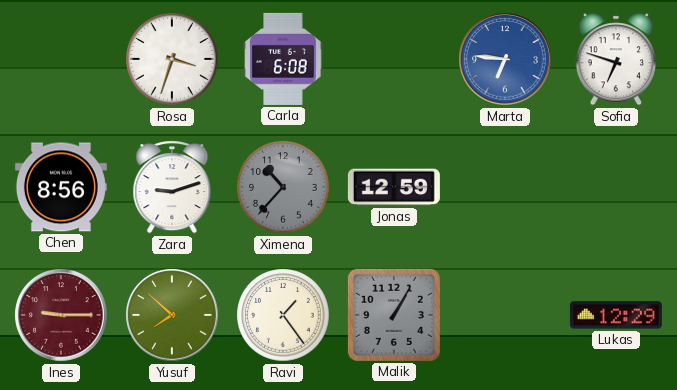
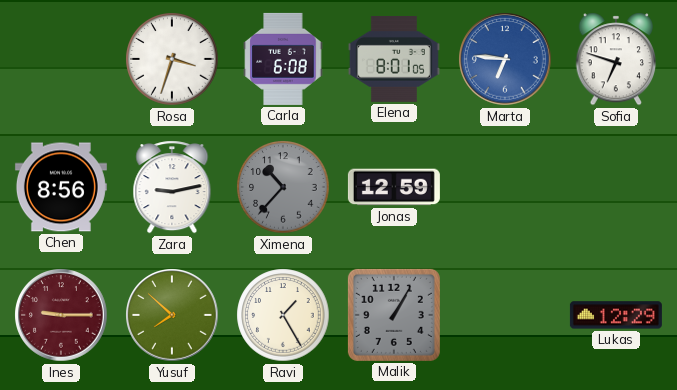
Elena: none -> 8:01 (394, 60)
Zara: 9:12 -> 9:13 (172, 187)
Ravi: 1:24 -> 1:25 (283, 315)
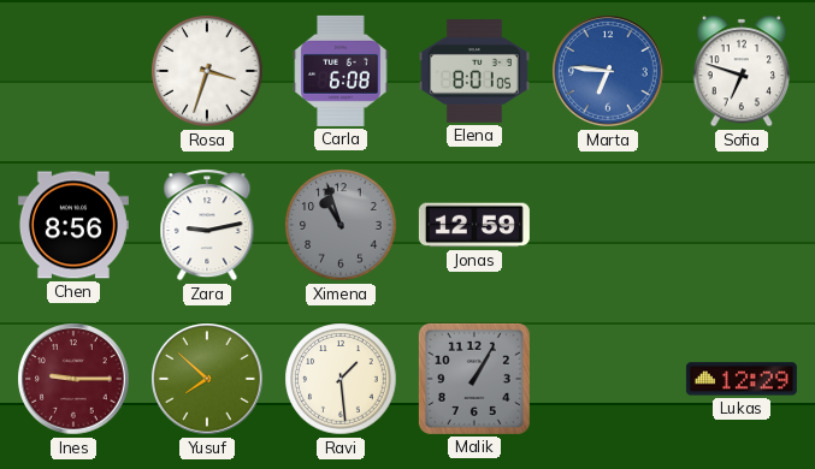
Ximena: 10:37 -> 10:57 (341, 225)
Ravi: 1:25 -> 1:29 (341, 379)
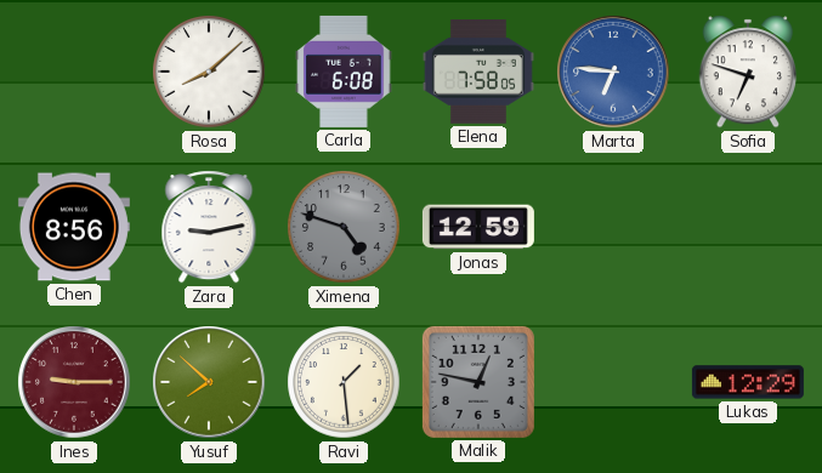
Rosa: 3:33 -> 8:08 (209, 72)
Elena: 8:01 -> 7:58 (478, 73)
Ximena: 10:57 -> 4:48 (344, 227)
Malik: 1:05 -> 12:47 (478, 382)
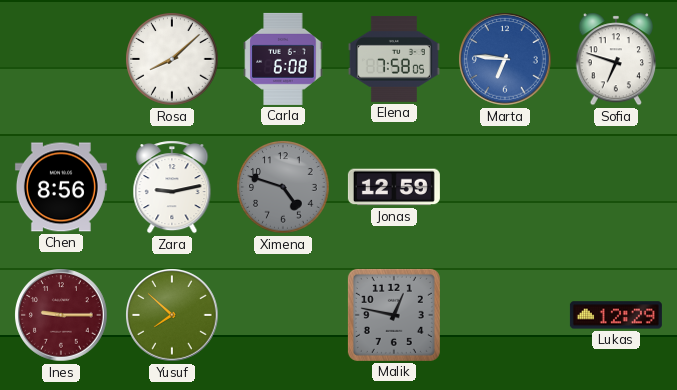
Ravi: 1:29 -> none (344, 382)
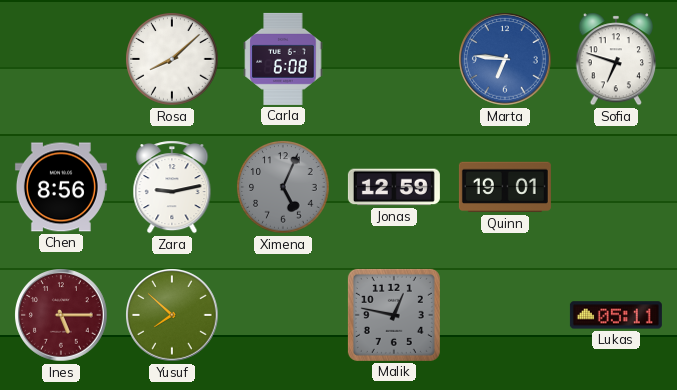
Elena: 7:58 -> none (394, 60)
Ximena: 4:48 -> 5:04 (283, 187)
Quinn: none -> 19:01 (505, 187)
Ines: 9:15 -> 5:15 (61, 315)
Lukas: 12:29 -> 05:11 (616, 315)
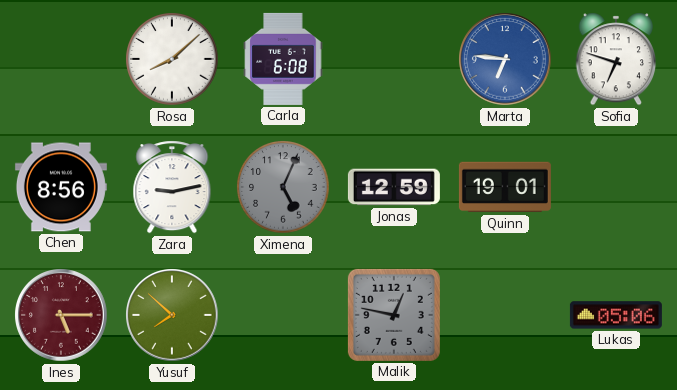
Lukas: 05:11 -> 05:06 (616, 315)
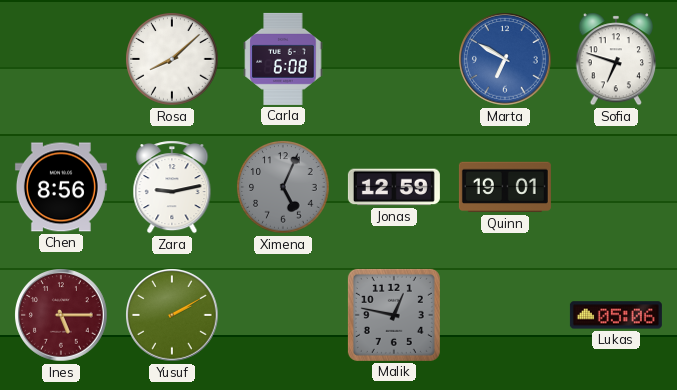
Marta: 6:46 -> 6:50 (505, 59)
Yusuf: 7:52 -> 2:10 (172, 315)
